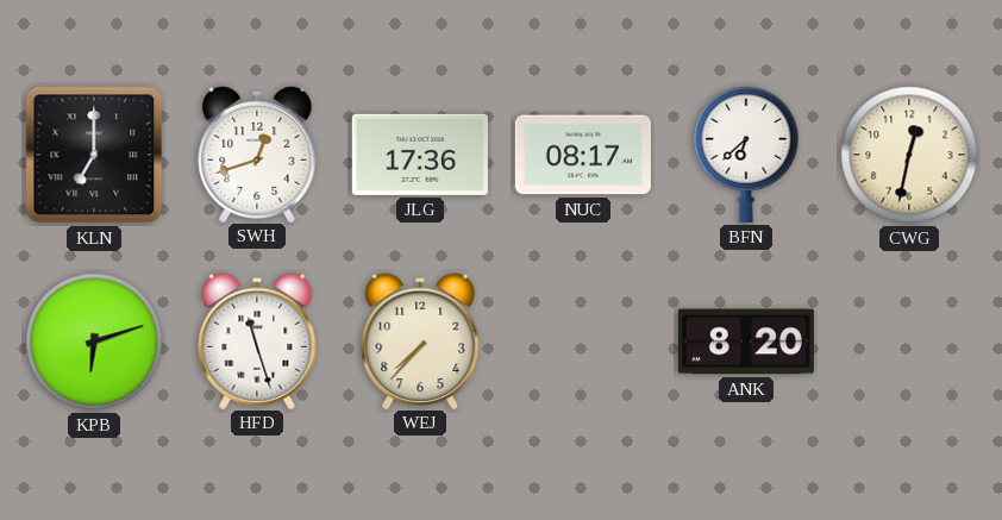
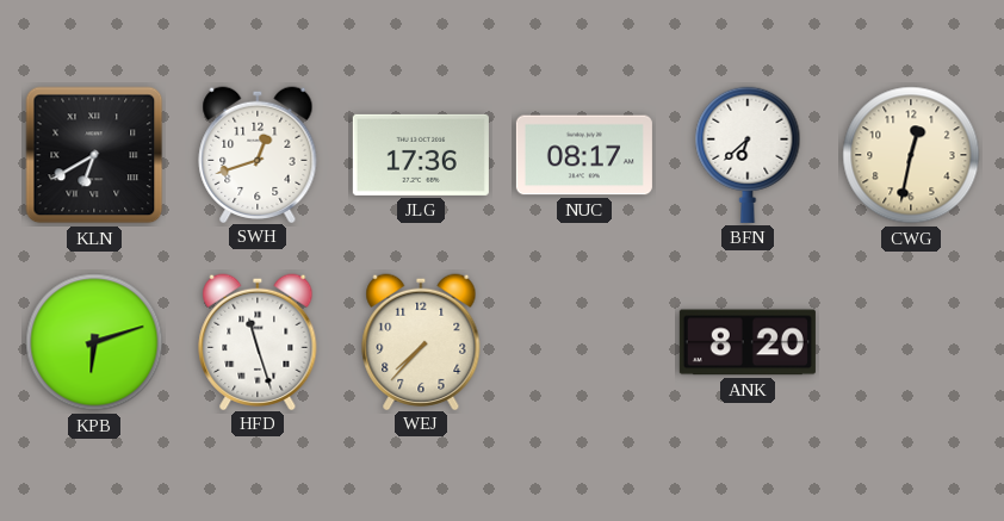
KLN: 7:00 -> 6:40 (94, 155)
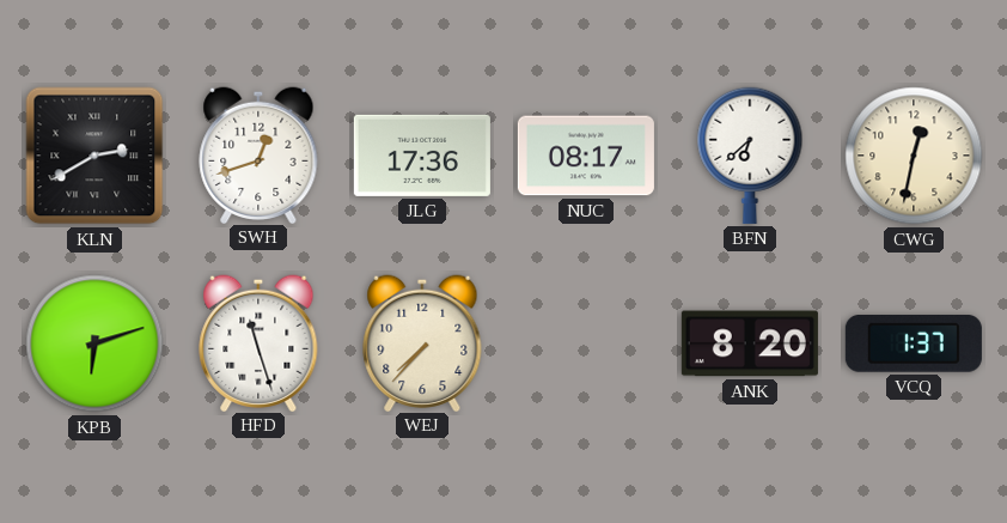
KLN: 6:40 -> 2:40 (94, 156)
VCQ: none -> 1:37 (914, 345)
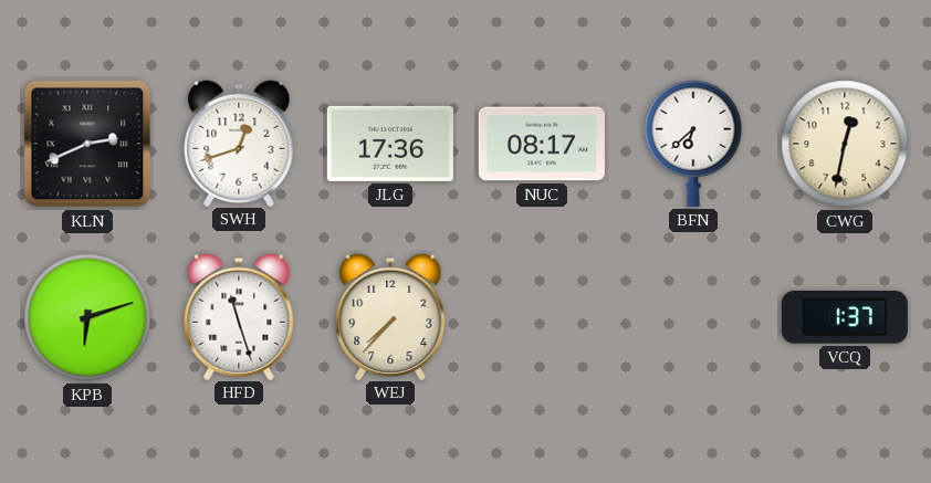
KLN: 2:40 -> 2:41 (87, 144)
ANK: 8:20 -> none (750, 343)
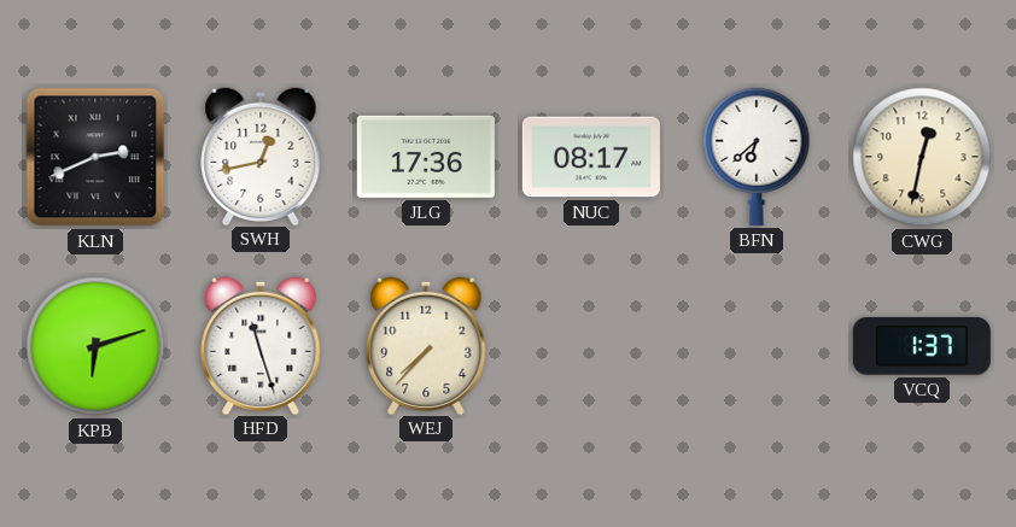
SWH: 12:42 -> 12:43 (261, 156)
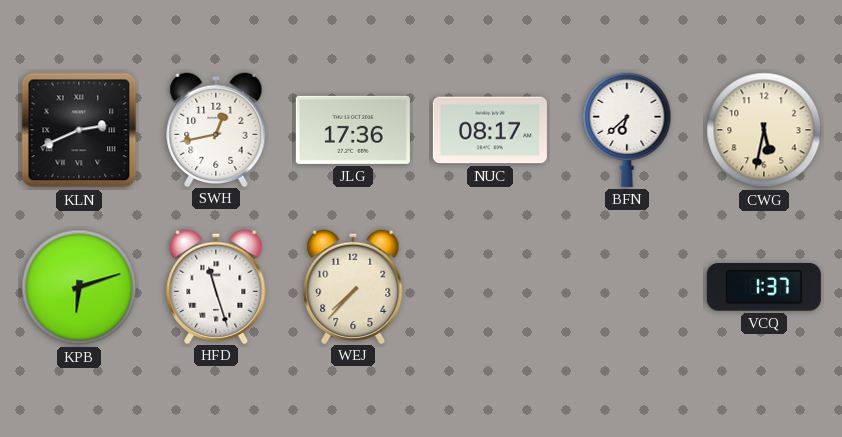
CWG: 12:32 -> 5:32 (764, 130)
